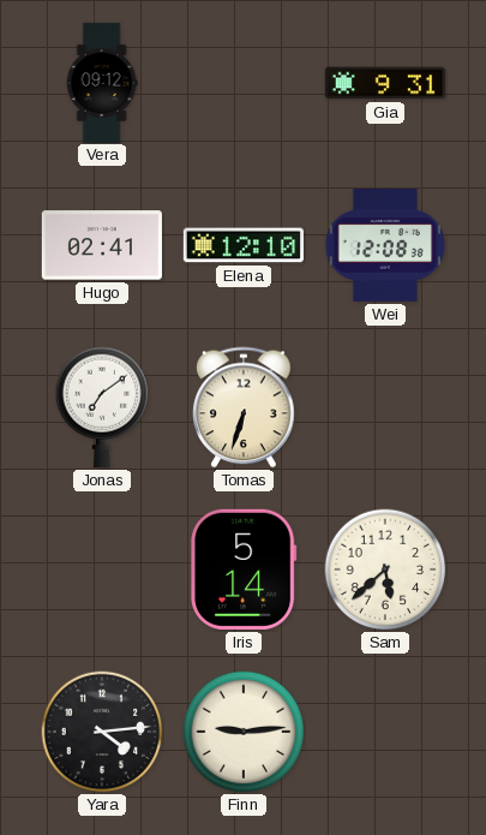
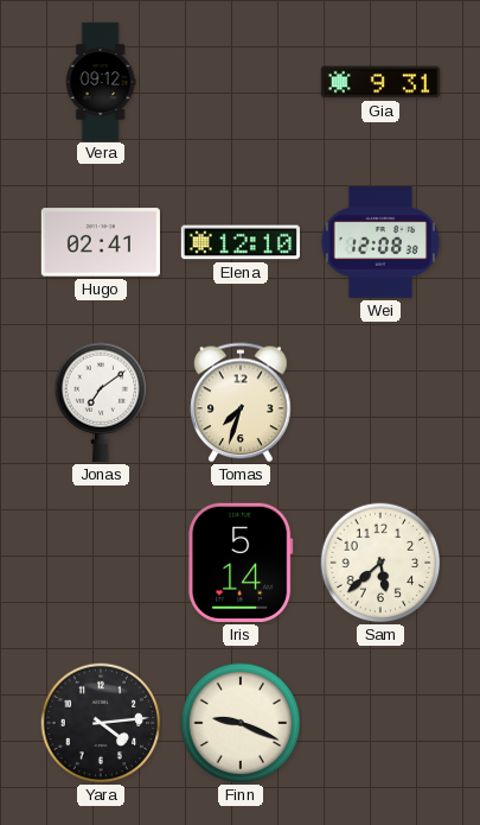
Tomas: 6:33 -> 7:33 (241, 402)
Finn: 9:14 -> 9:19 (241, 723)
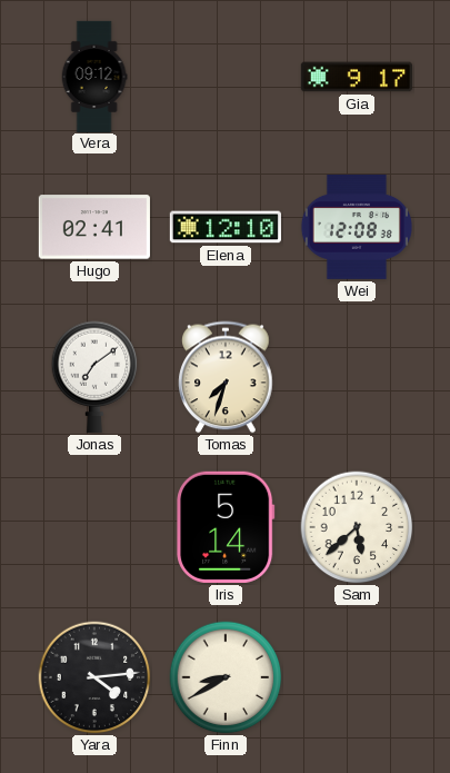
Gia: 9:31 -> 9:17 (357, 77)
Finn: 9:19 -> 8:40 (226, 677)
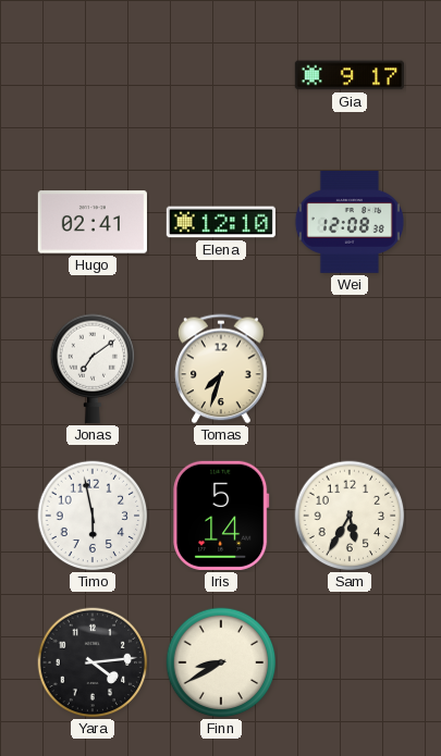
Vera: 09:12 -> none (94, 76)
Timo: none -> 5:58 (93, 516)
Sam: 5:38 -> 5:35 (350, 516)
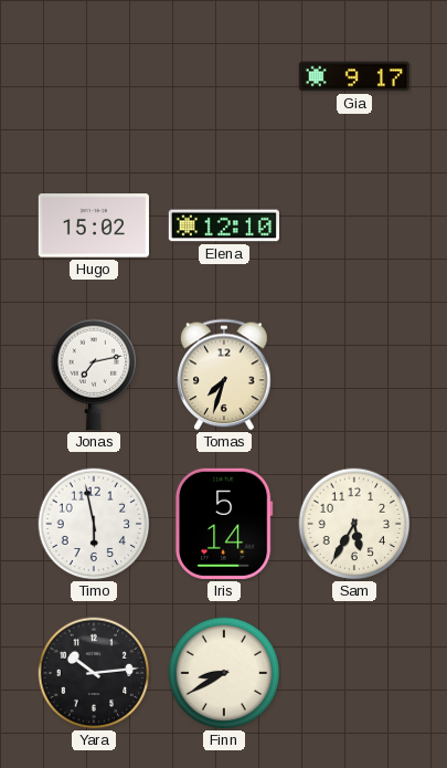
Hugo: 02:41 -> 15:02 (94, 225)
Wei: 12:08 -> none (350, 222)
Jonas: 7:09 -> 7:13 (94, 375)
Yara: 4:14 -> 10:14 (94, 673)
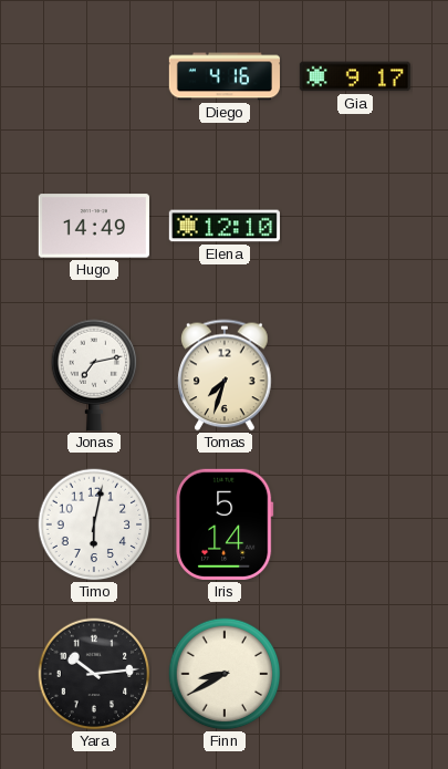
Diego: none -> 4:16 (225, 76)
Hugo: 15:02 -> 14:49 (94, 226)
Timo: 5:58 -> 6:02 (94, 524)
Sam: 5:35 -> none (354, 524)
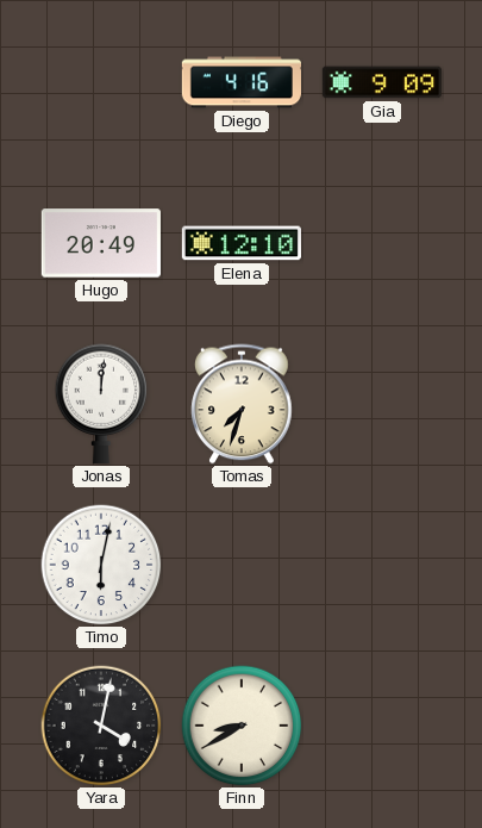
Gia: 9:17 -> 9:09 (382, 82)
Hugo: 14:49 -> 20:49 (101, 243)
Jonas: 7:13 -> 12:01 (101, 404)
Iris: 5:14 -> none (226, 524)
Yara: 10:14 -> 4:02 (101, 726)
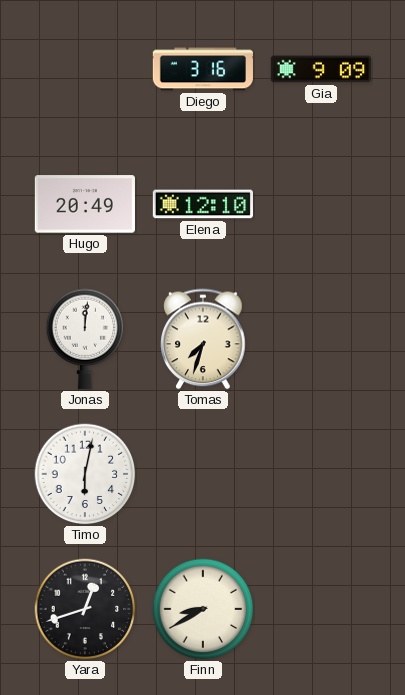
Diego: 4:16 -> 3:16 (203, 69)
Yara: 4:02 -> 12:42 (85, 609)
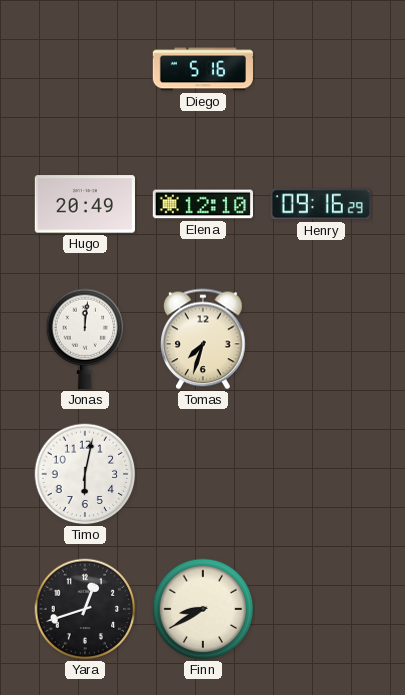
Diego: 3:16 -> 5:16 (203, 69)
Gia: 9:09 -> none (321, 69)
Henry: none -> 09:16 (321, 204)
